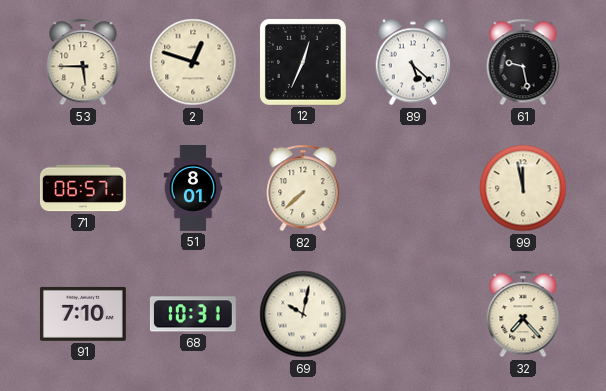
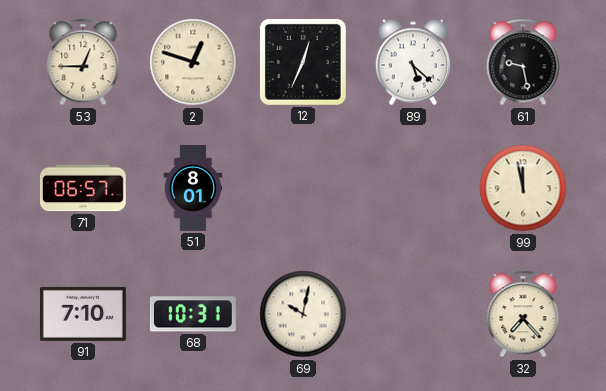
53: 5:45 -> 12:45 (83, 62)
82: 7:38 -> none (303, 188)
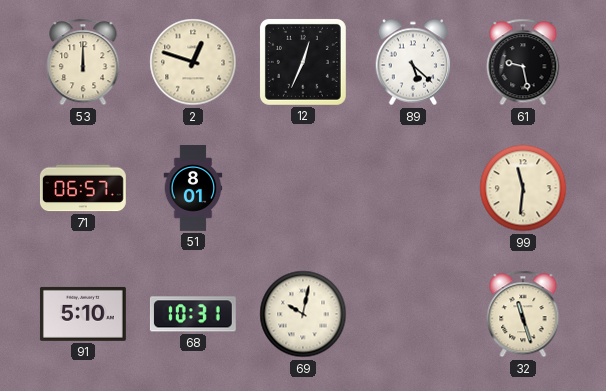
53: 12:45 -> 12:00 (83, 62)
99: 11:58 -> 11:31 (523, 188)
91: 7:10 -> 5:10 (83, 314)
32: 7:23 -> 11:27 (523, 314)
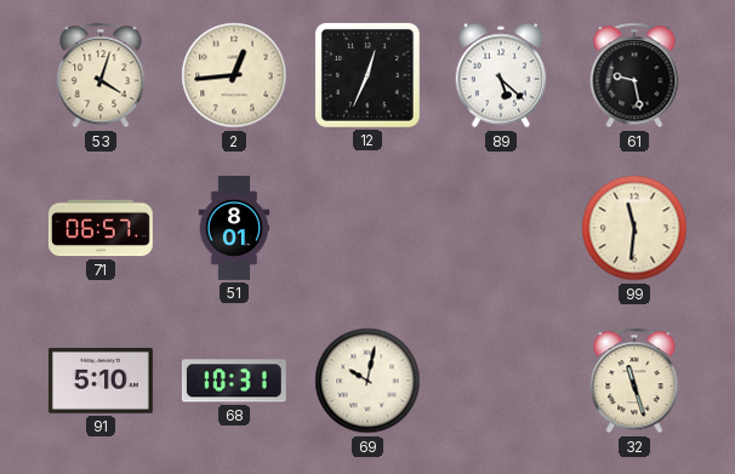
53: 12:00 -> 4:03 (101, 75)
2: 12:48 -> 12:44 (234, 75)
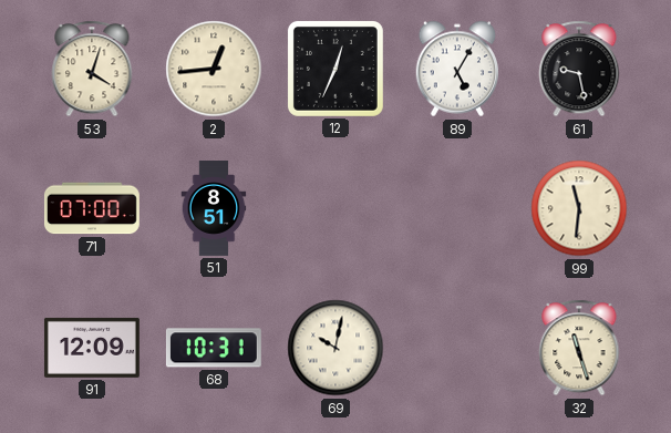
89: 5:22 -> 5:05 (457, 69)
71: 06:57 -> 07:00 (92, 208)
51: 8:01 -> 8:51 (214, 209)
91: 5:10 -> 12:09 (92, 348)
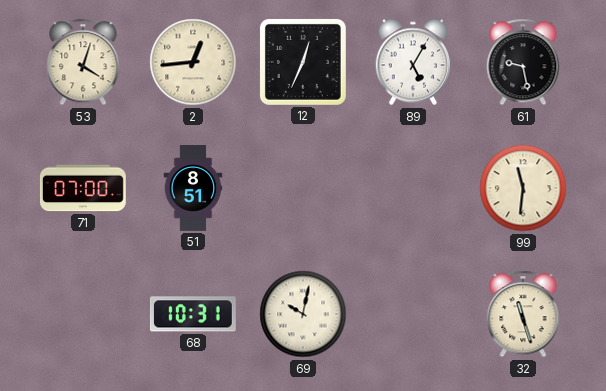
91: 12:09 -> none (92, 348)
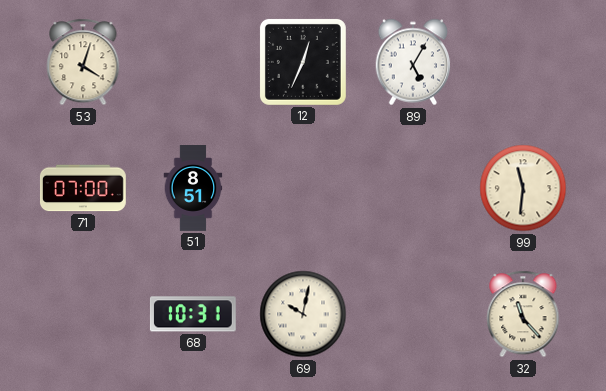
2: 12:44 -> none (193, 62)
61: 9:28 -> none (523, 62)
32: 11:27 -> 11:23 (523, 314)
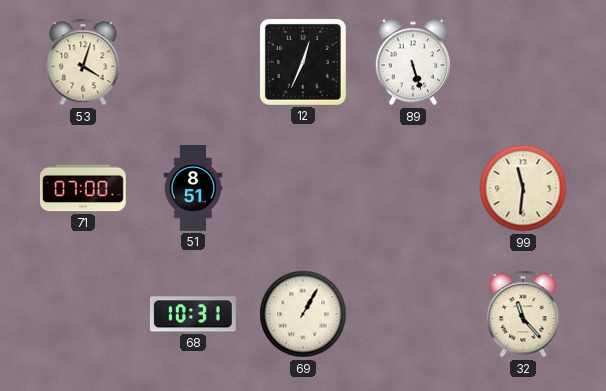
89: 5:05 -> 5:27 (413, 62)
69: 10:02 -> 1:05 (303, 314)
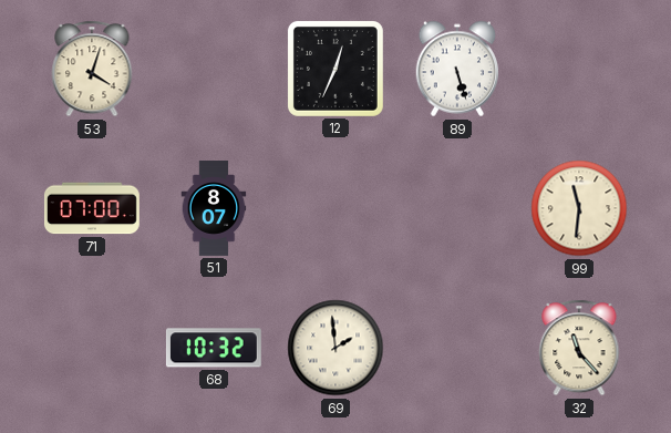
51: 8:51 -> 8:07 (214, 209)
68: 10:31 -> 10:32 (214, 348)
69: 1:05 -> 1:59 (335, 348)
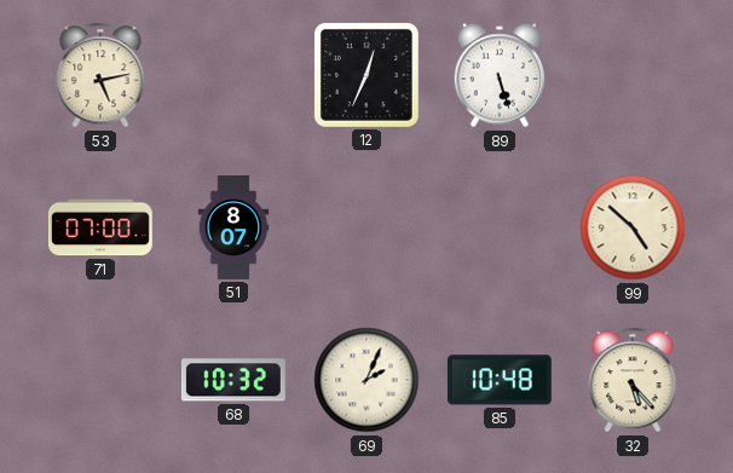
53: 4:03 -> 5:13 (100, 75)
99: 11:31 -> 4:52 (633, 227)
69: 1:59 -> 2:04 (366, 380)
85: none -> 10:48 (500, 380)
32: 11:23 -> 5:23 (633, 380)
